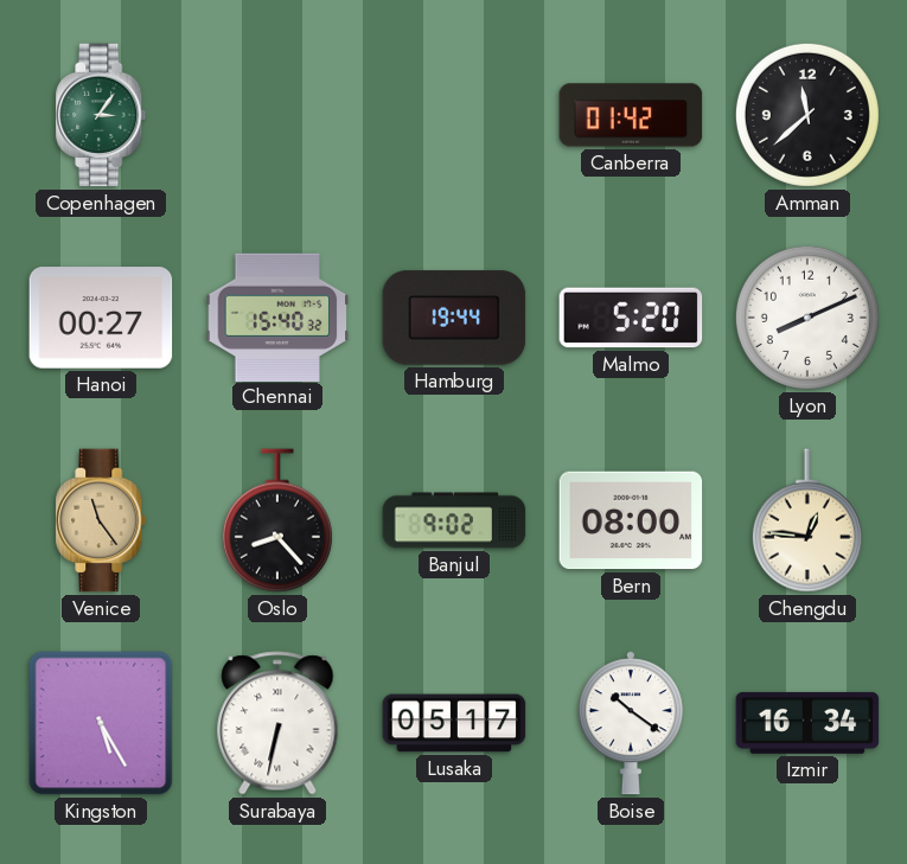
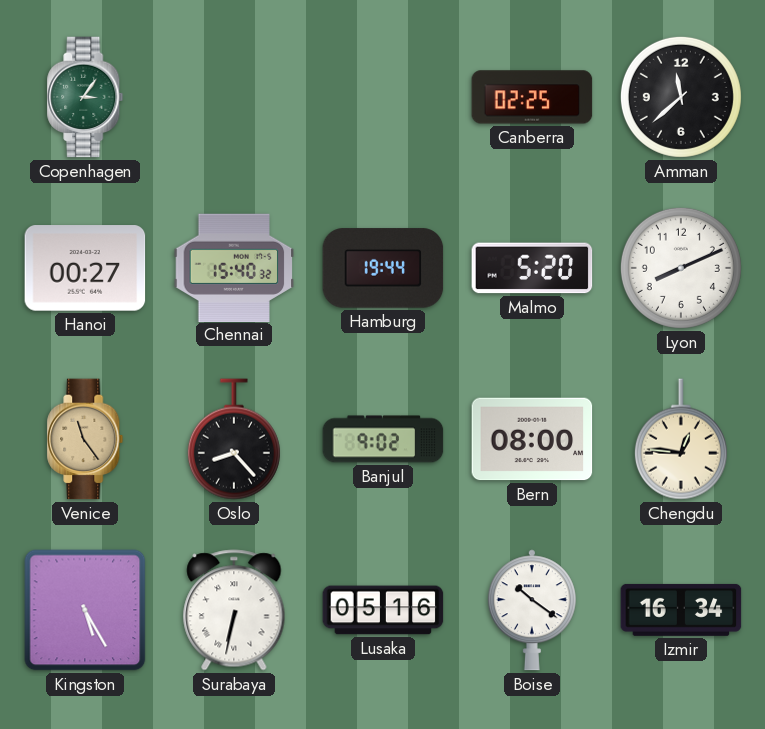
Canberra: 01:42 -> 02:25 (532, 97)
Lusaka: 05:17 -> 05:16 (383, 610)
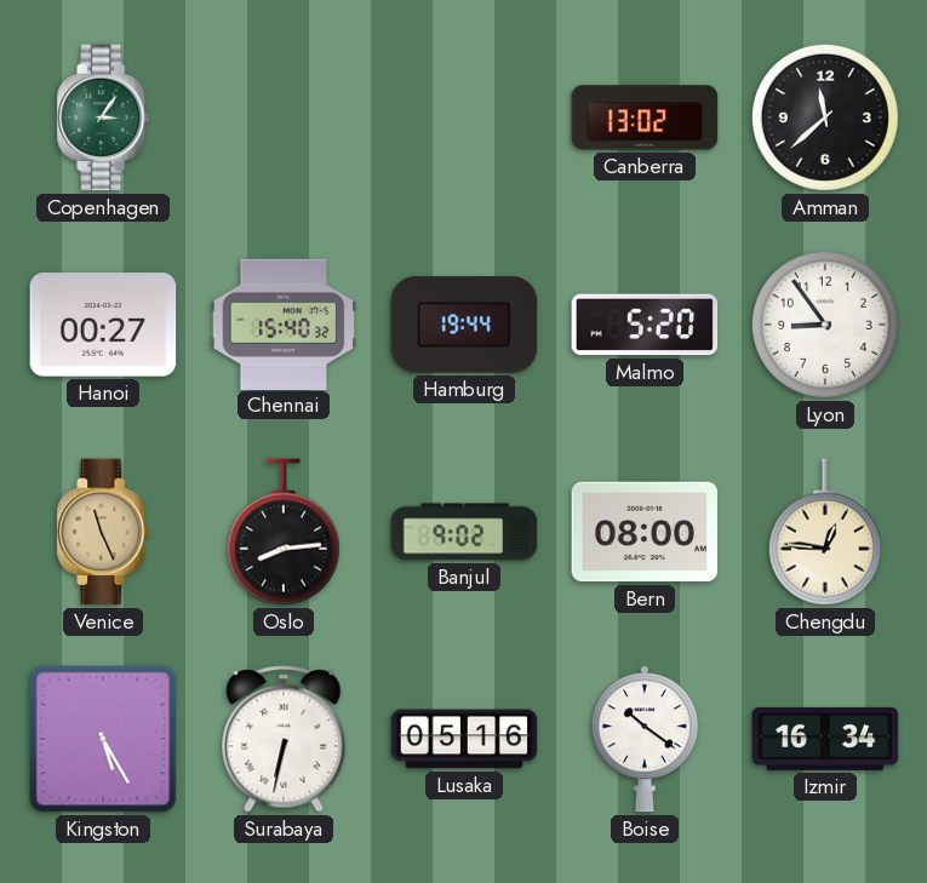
Canberra: 02:25 -> 13:02 (645, 117)
Lyon: 8:11 -> 8:54 (825, 325)
Venice: 11:24 -> 11:26 (103, 532)
Oslo: 8:23 -> 8:14 (284, 532)
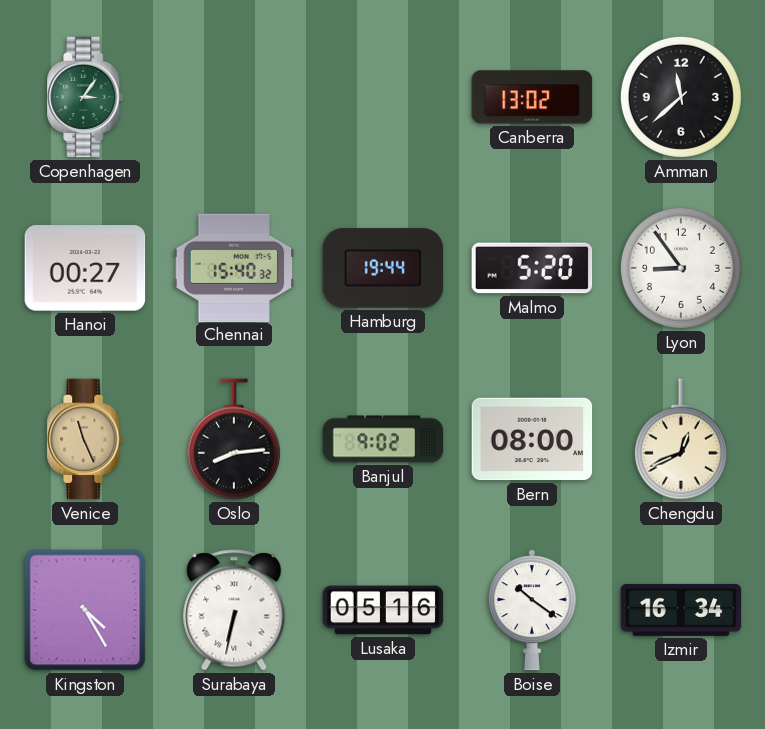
Chengdu: 12:46 -> 12:41 (681, 439)
Kingston: 5:25 -> 4:25 (85, 610)
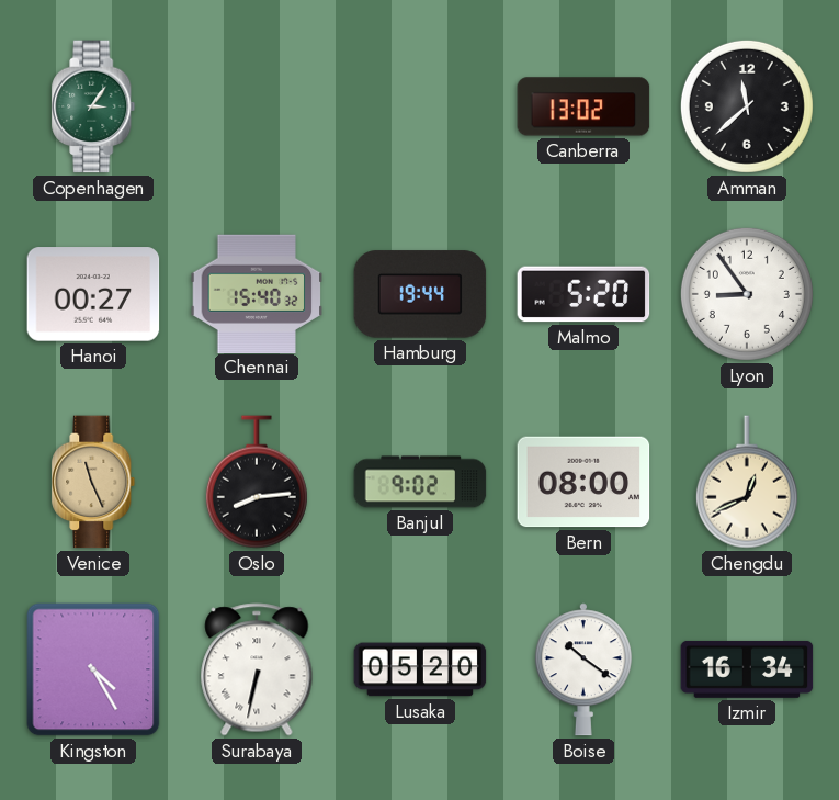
Lusaka: 05:16 -> 05:20 (420, 669)
